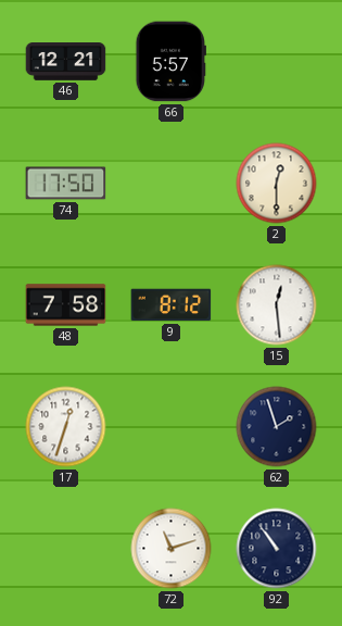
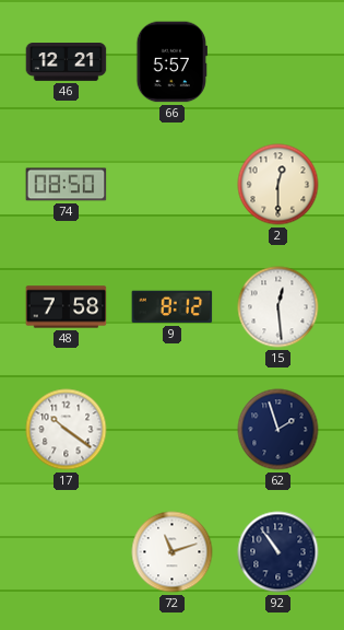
74: 17:50 -> 08:50 (67, 185)
17: 12:33 -> 10:21 (67, 430)
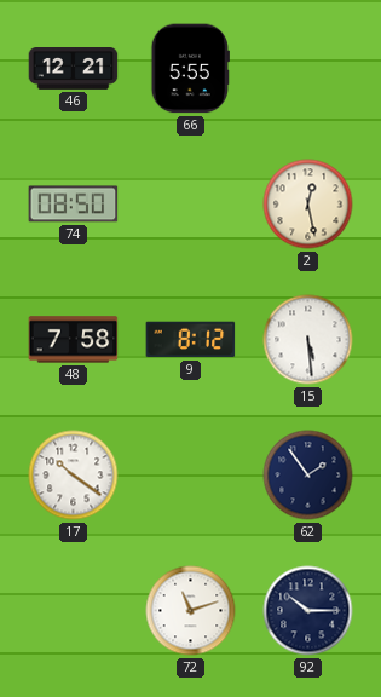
66: 5:57 -> 5:55 (190, 69)
2: 12:30 -> 12:28 (308, 205)
15: 12:29 -> 5:29 (308, 340)
62: 1:57 -> 1:54 (308, 476)
92: 10:54 -> 10:15 (308, 611)
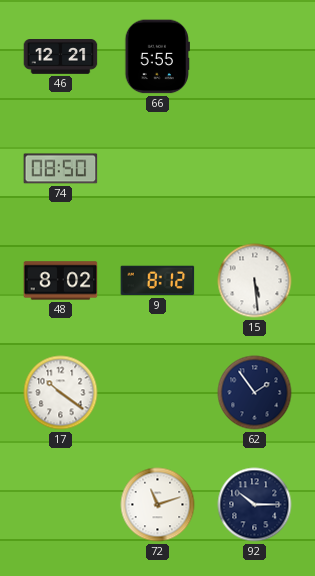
2: 12:28 -> none (308, 205)
48: 7:58 -> 8:02 (61, 281)
